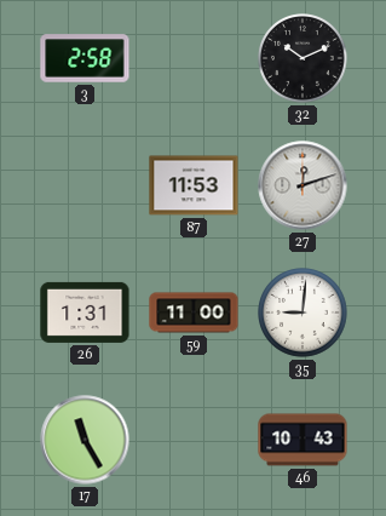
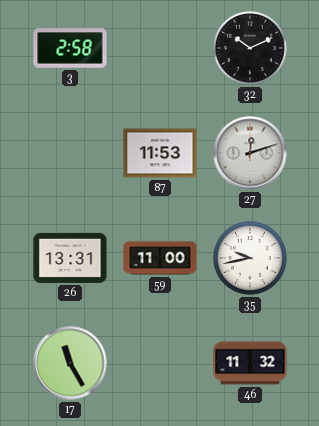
26: 1:31 -> 13:31 (70, 258)
35: 9:01 -> 9:43 (250, 258)
46: 10:43 -> 11:32 (250, 363)
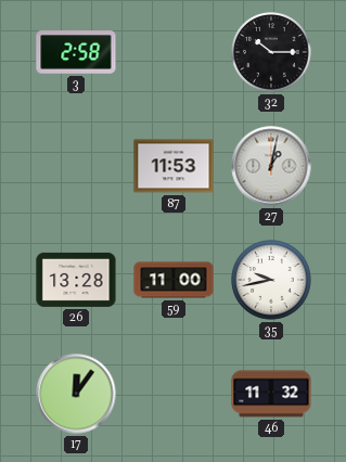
32: 10:11 -> 10:15 (271, 52)
27: 12:12 -> 1:02 (271, 166)
26: 13:31 -> 13:28 (76, 280)
17: 11:25 -> 12:06 (76, 394)
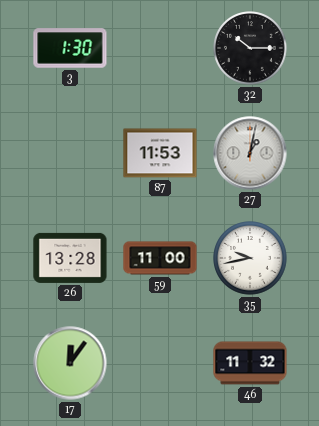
3: 2:58 -> 1:30 (70, 48)
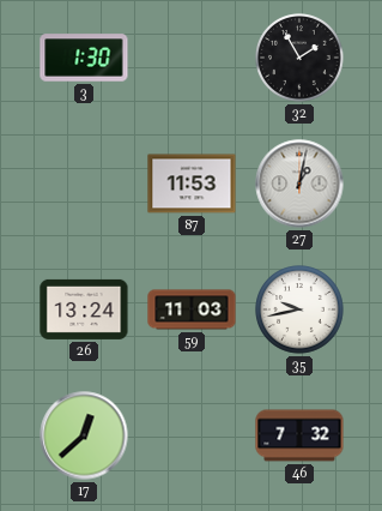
32: 10:15 -> 1:55 (299, 58)
26: 13:28 -> 13:24 (84, 309)
59: 11:00 -> 11:03 (192, 309)
17: 12:06 -> 12:38 (84, 435)
46: 11:32 -> 7:32 (299, 435)
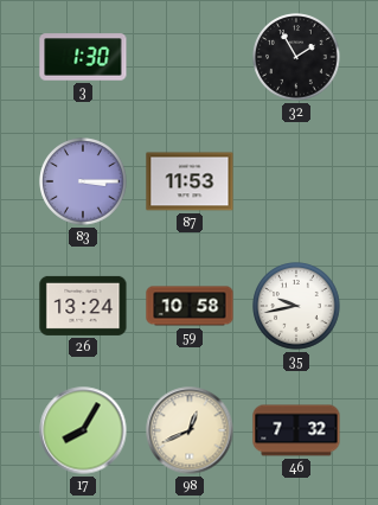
83: none -> 3:15 (83, 181)
27: 1:02 -> none (299, 184)
59: 11:03 -> 10:58 (190, 306)
17: 12:38 -> 8:05 (83, 430)
98: none -> 12:41 (190, 430)
